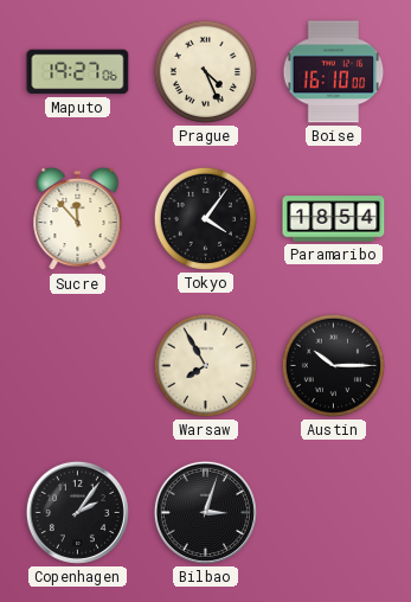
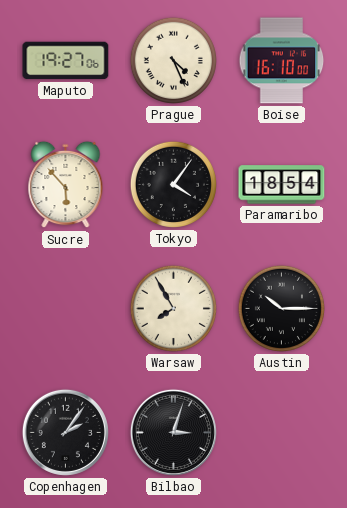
Sucre: 11:53 -> 5:53 (66, 185)
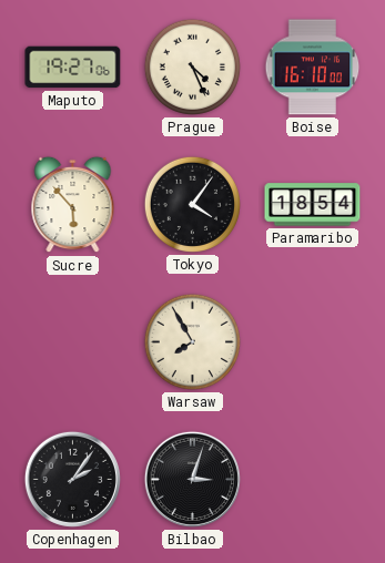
Austin: 10:15 -> none (281, 308)
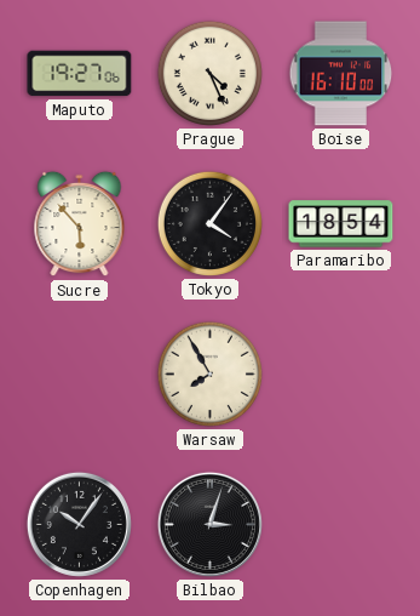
Copenhagen: 2:06 -> 10:06 (79, 524)
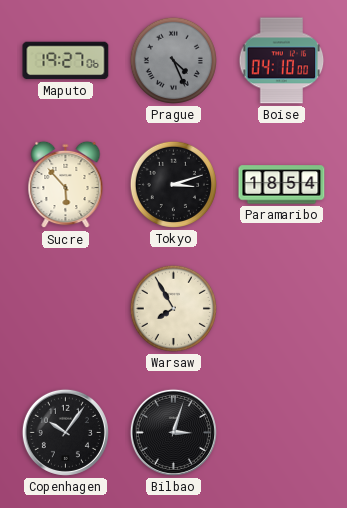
Prague dial: cream -> grey (173, 60)
Boise: 16:10 -> 04:10 (282, 61)
Tokyo: 4:06 -> 3:12 (173, 184)
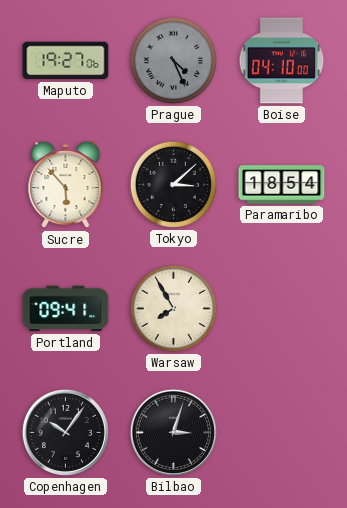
Tokyo: 3:12 -> 3:08 (173, 184)
Portland: none -> 09:41 (66, 309)
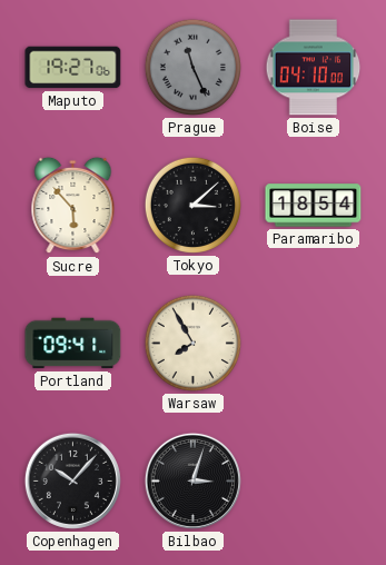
Prague: 4:26 -> 11:26 (192, 67)
Copenhagen: 10:06 -> 10:07 (72, 480)
